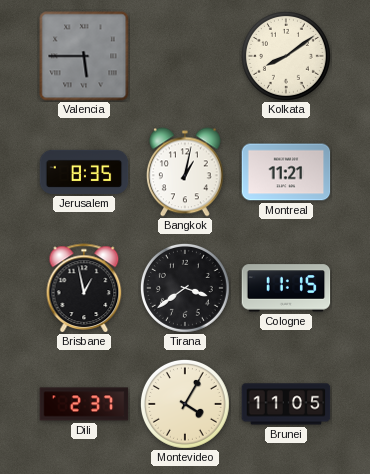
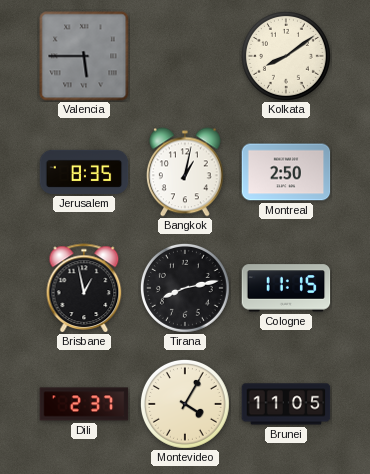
Montreal: 11:21 -> 2:50 (286, 172)
Tirana: 3:39 -> 8:13 (185, 288)
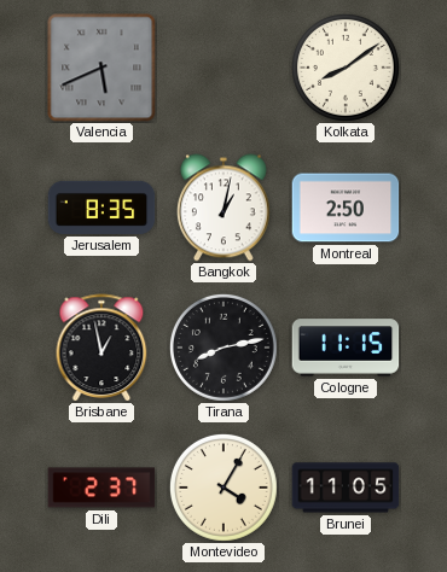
Valencia: 5:45 -> 5:41 (101, 68)
